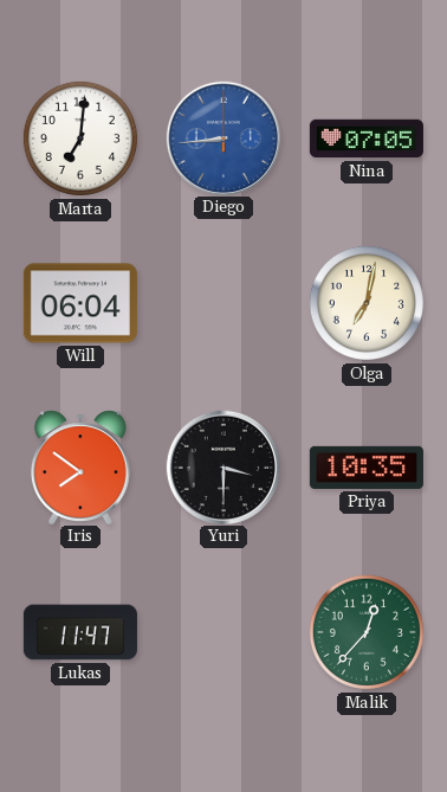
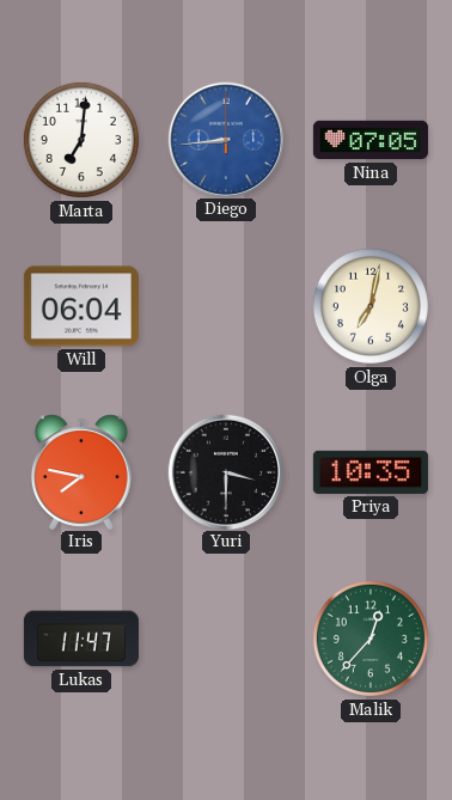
Iris: 7:51 -> 7:47 (81, 471)
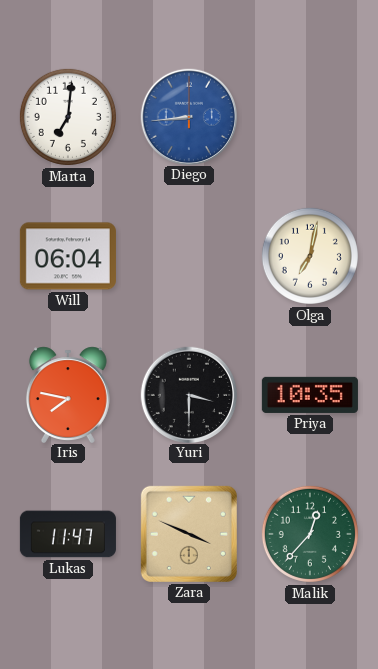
Nina: 07:05 -> none (371, 140)
Zara: none -> 3:49 (189, 534)
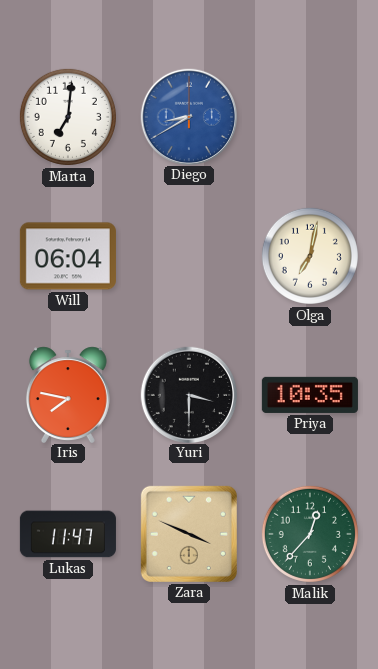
Diego: 8:44 -> 8:40 (188, 116)
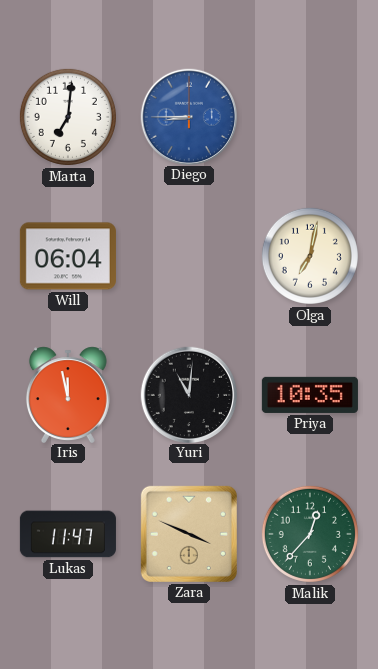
Diego: 8:40 -> 8:45 (188, 116)
Iris: 7:47 -> 11:58 (68, 394)
Yuri: 3:30 -> 11:01 (188, 394)
